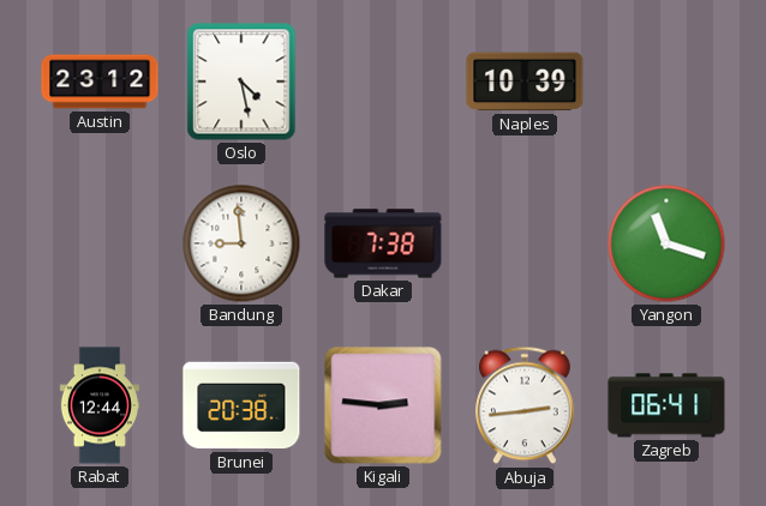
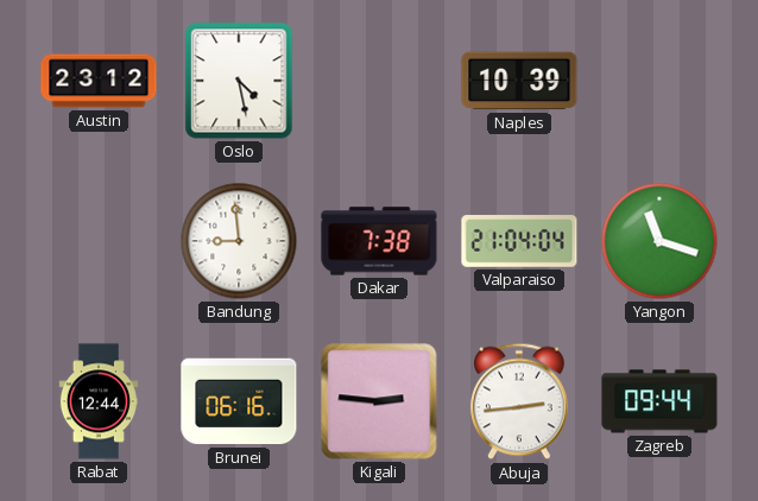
Valparaiso: none -> 21:04 (519, 241)
Brunei: 20:38 -> 06:16 (239, 401)
Zagreb: 06:41 -> 09:44 (659, 401)
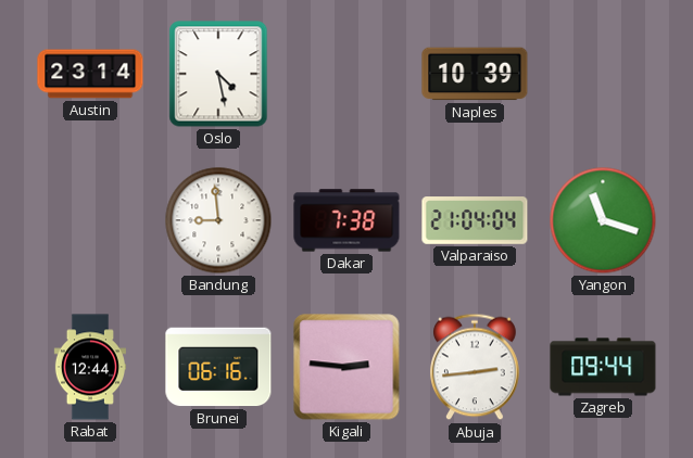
Austin: 23:12 -> 23:14 (90, 74)
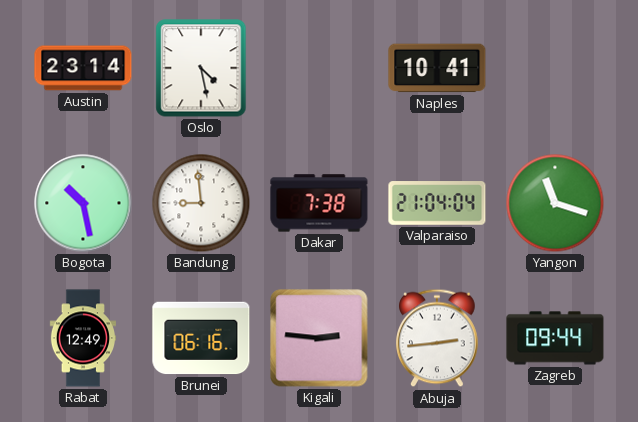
Naples: 10:39 -> 10:41 (437, 68)
Bogota: none -> 10:28 (83, 203)
Rabat: 12:44 -> 12:49 (82, 338)
